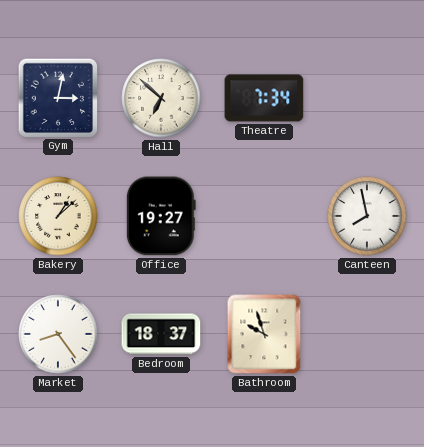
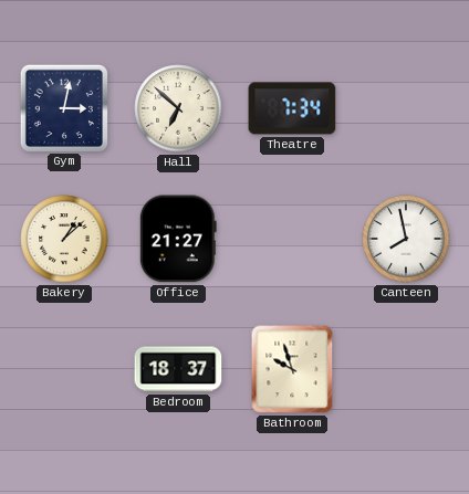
Office: 19:27 -> 21:27 (178, 239)
Market: 8:24 -> none (58, 334)
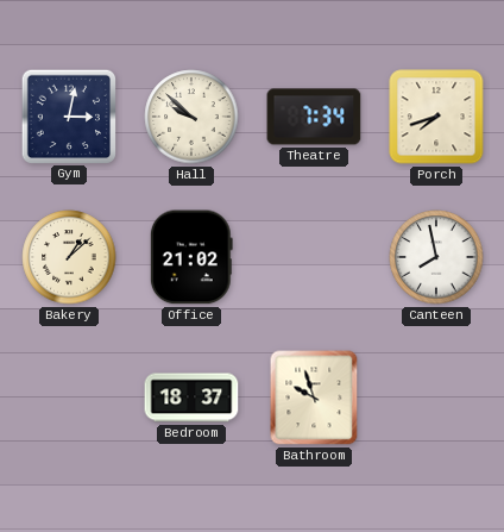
Hall: 6:52 -> 9:52 (191, 117)
Porch: none -> 7:42 (436, 117)
Office: 21:27 -> 21:02 (191, 257)
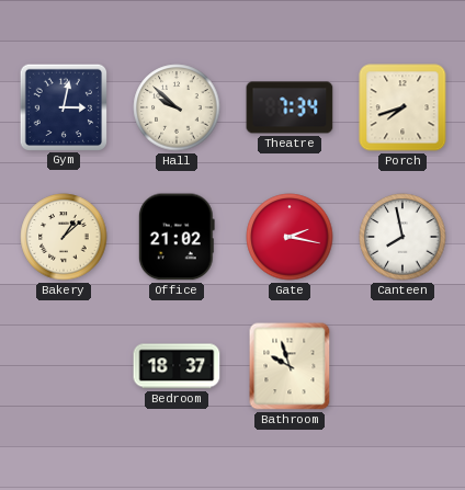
Gate: none -> 2:17 (290, 237)
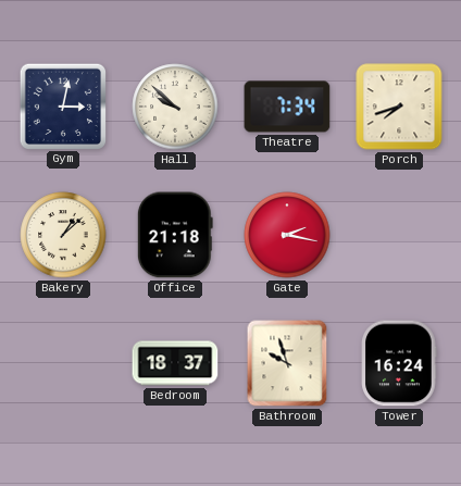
Office: 21:02 -> 21:18 (175, 235)
Canteen: 7:58 -> none (402, 237)
Tower: none -> 16:24 (399, 363)
